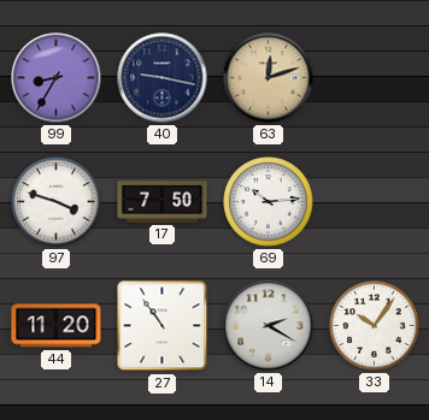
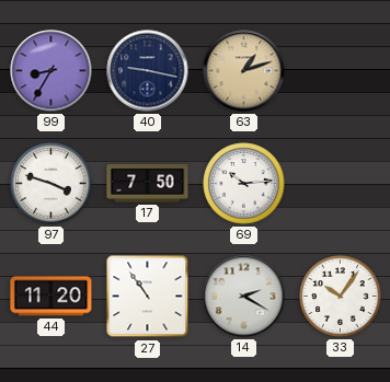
63: 12:12 -> 1:12 (244, 71)
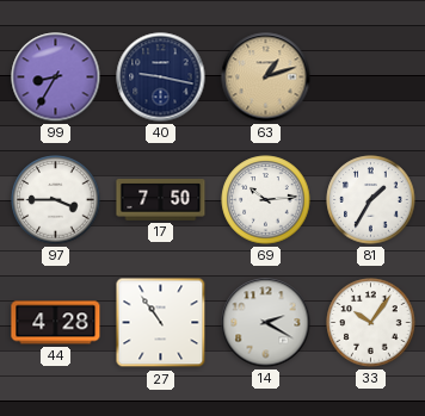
97: 3:48 -> 3:45 (56, 200)
81: none -> 1:35 (371, 200)
44: 11:20 -> 4:28 (56, 323)
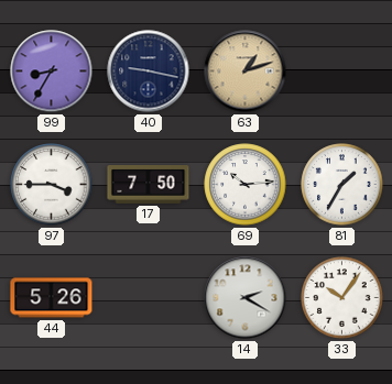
44: 4:28 -> 5:26 (52, 298)
27: 10:54 -> none (161, 323)
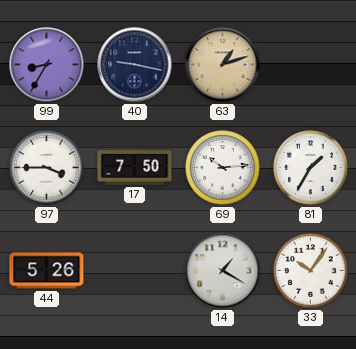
14: 2:20 -> 1:20 (223, 271)
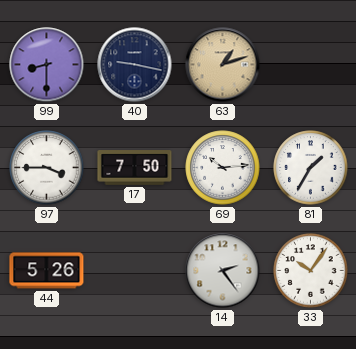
99: 8:35 -> 8:30 (47, 65)
14: 1:20 -> 2:24 (223, 271)
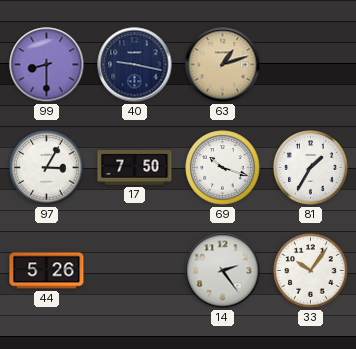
97: 3:45 -> 3:05 (47, 168)
69: 10:14 -> 10:18 (223, 168)
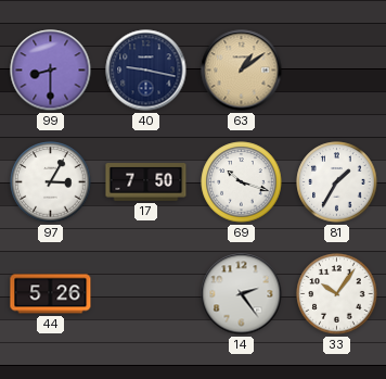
63: 1:12 -> 1:09 (242, 71)
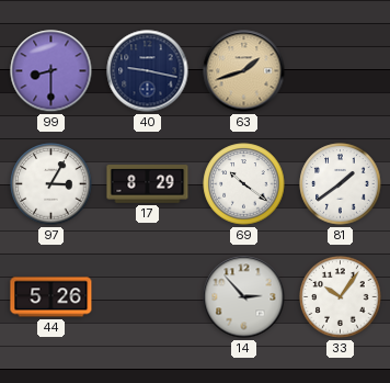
63: 1:09 -> 1:42 (244, 71)
17: 7:50 -> 8:29 (148, 184)
69: 10:18 -> 10:21 (244, 184)
81: 1:35 -> 1:39 (341, 184)
14: 2:24 -> 2:53 (244, 297)
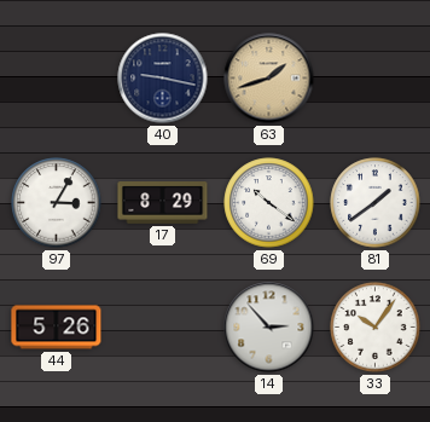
99: 8:30 -> none (51, 71)
